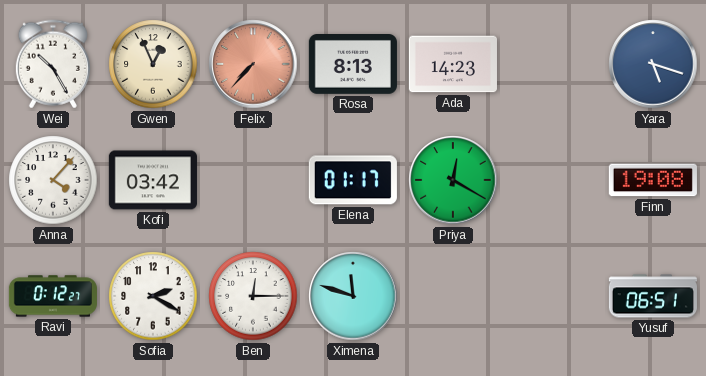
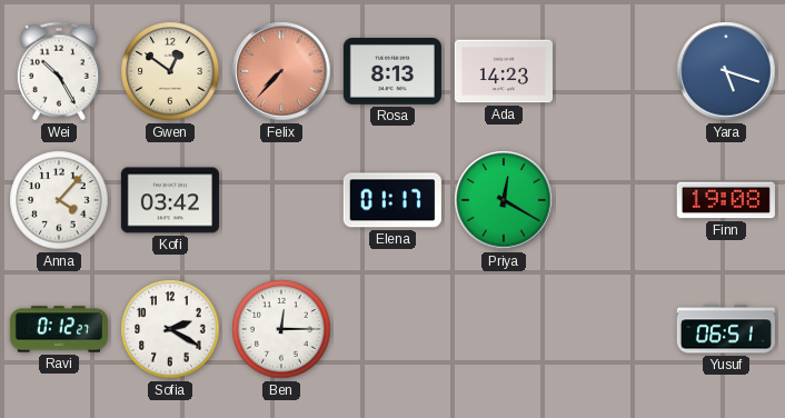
Gwen: 12:56 -> 12:51 (170, 71)
Ximena: 11:48 -> none (353, 296)
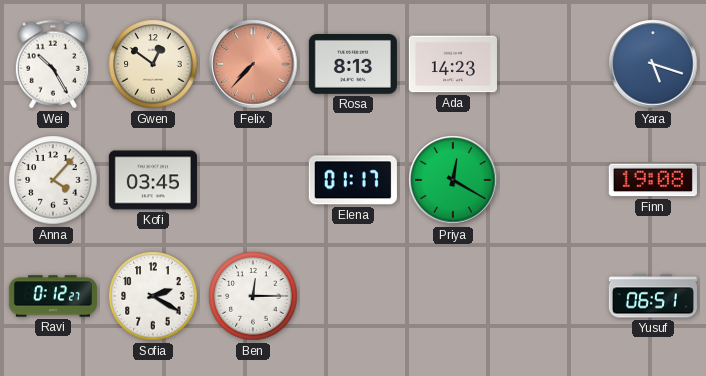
Kofi: 03:42 -> 03:45 (153, 180)
